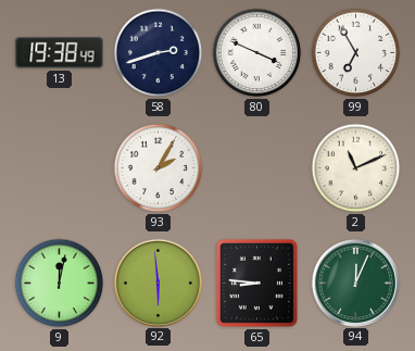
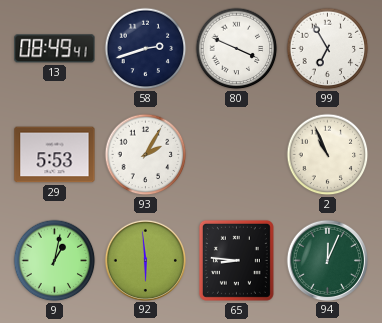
13: 19:38 -> 08:49 (55, 49)
29: none -> 5:53 (55, 155)
2: 11:11 -> 10:56 (328, 155)
9: 12:02 -> 1:02 (55, 261)
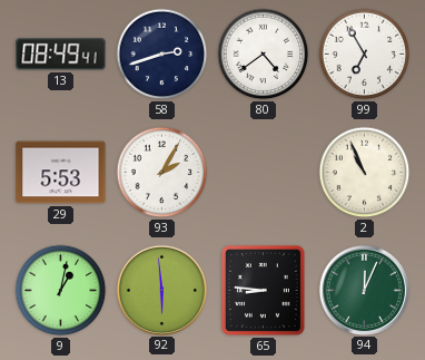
80: 3:49 -> 4:39 (264, 55)
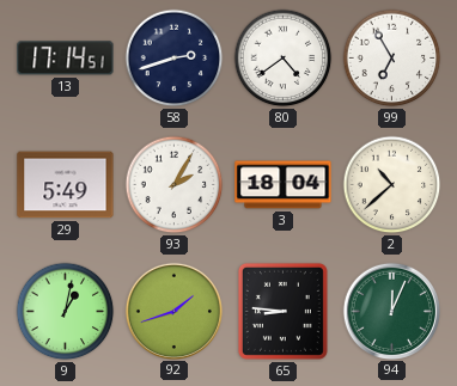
13: 08:49 -> 17:14 (66, 59)
29: 5:53 -> 5:49 (66, 185)
3: none -> 18:04 (284, 185)
2: 10:56 -> 10:38 (392, 185)
92: 5:59 -> 1:42 (173, 311)
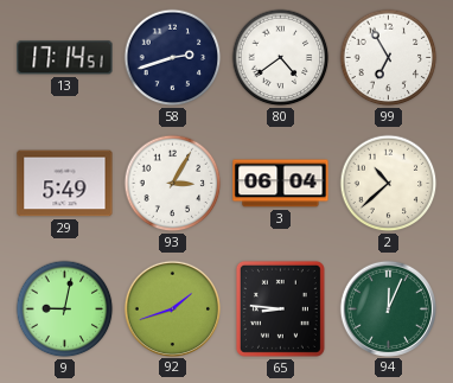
93: 2:05 -> 3:05 (173, 184)
3: 18:04 -> 06:04 (281, 184)
9: 1:02 -> 9:02 (65, 309)
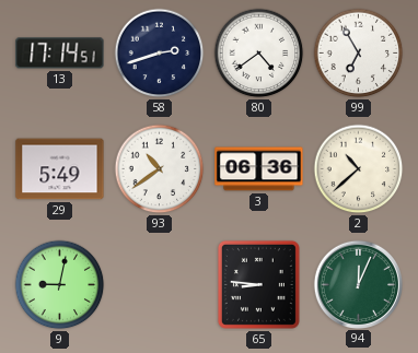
93: 3:05 -> 10:39 (160, 169)
3: 06:04 -> 06:36 (259, 169)
92: 1:42 -> none (172, 308)
